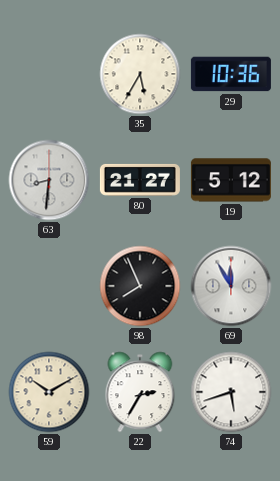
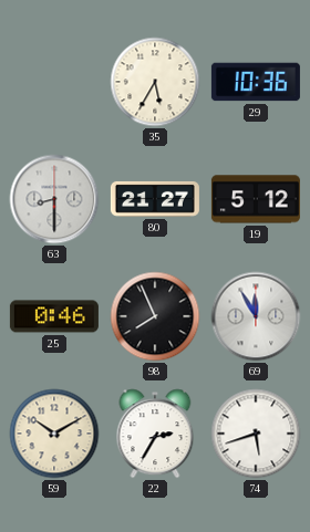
63: 8:31 -> 8:30 (54, 199)
25: none -> 0:46 (54, 316)
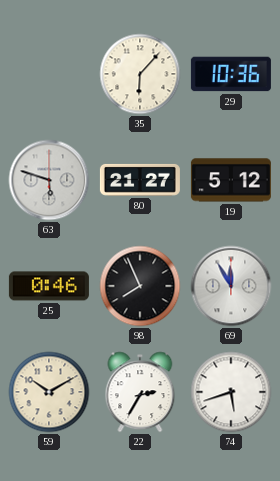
35: 5:35 -> 6:07 (140, 74)
63: 8:30 -> 5:48 (49, 180)
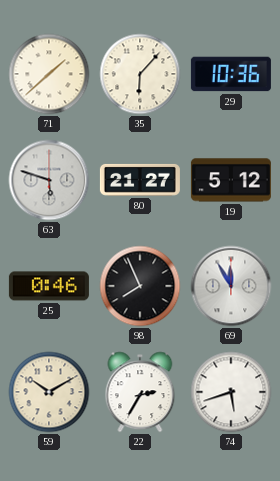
71: none -> 1:38 (49, 74)
